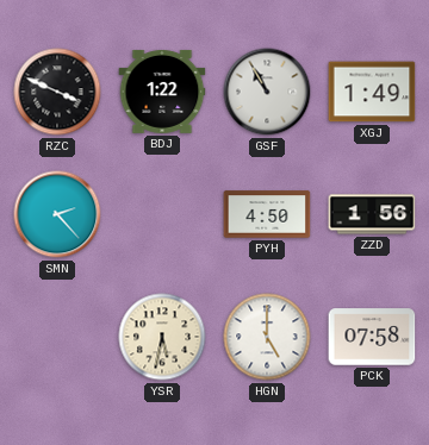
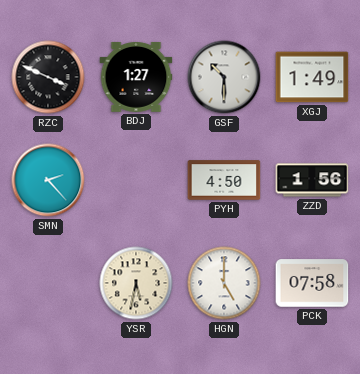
BDJ: 1:22 -> 1:27 (136, 77)
GSF: 10:55 -> 10:30 (224, 77)
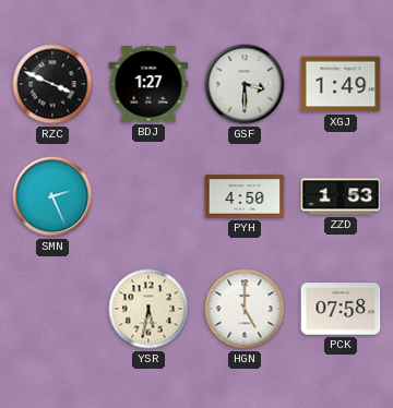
GSF: 10:30 -> 3:30 (245, 84)
SMN: 2:23 -> 2:26 (52, 196)
ZZD: 1:56 -> 1:53 (341, 196)
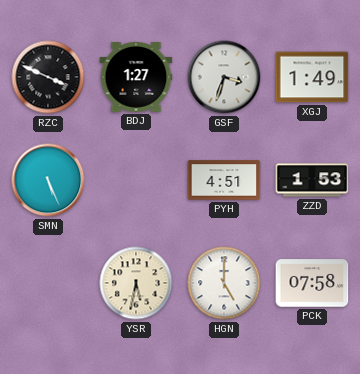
GSF: 3:30 -> 3:33 (224, 77)
SMN: 2:26 -> 5:26 (48, 180)
PYH: 4:50 -> 4:51 (224, 180)
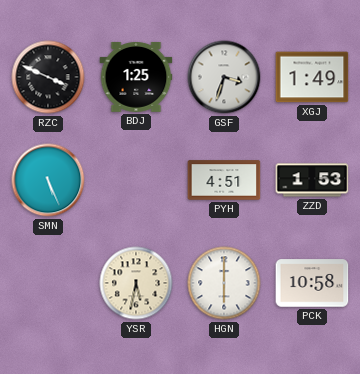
BDJ: 1:27 -> 1:25 (136, 77)
HGN: 5:00 -> 6:00 (224, 283)
PCK: 07:58 -> 10:58 (312, 283)
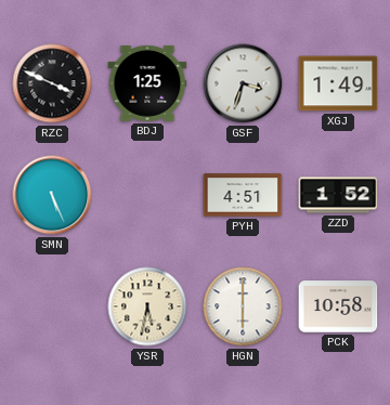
ZZD: 1:53 -> 1:52 (338, 195)
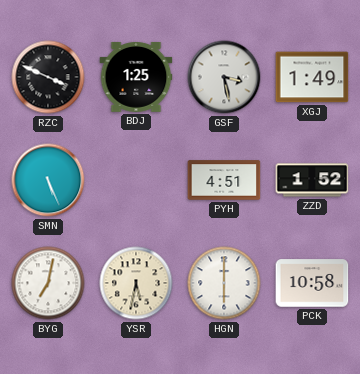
GSF: 3:33 -> 3:28 (224, 77)
BYG: none -> 7:02 (48, 283)
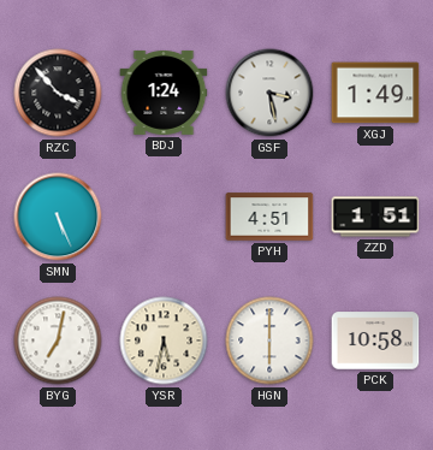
RZC: 3:49 -> 3:53 (58, 93)
BDJ: 1:25 -> 1:24 (164, 93)
ZZD: 1:52 -> 1:51 (375, 217)
